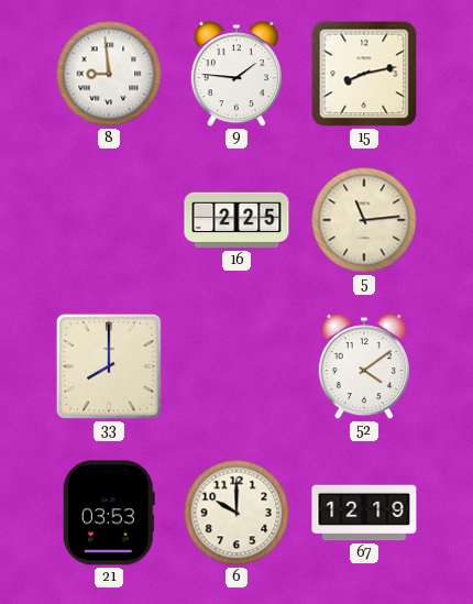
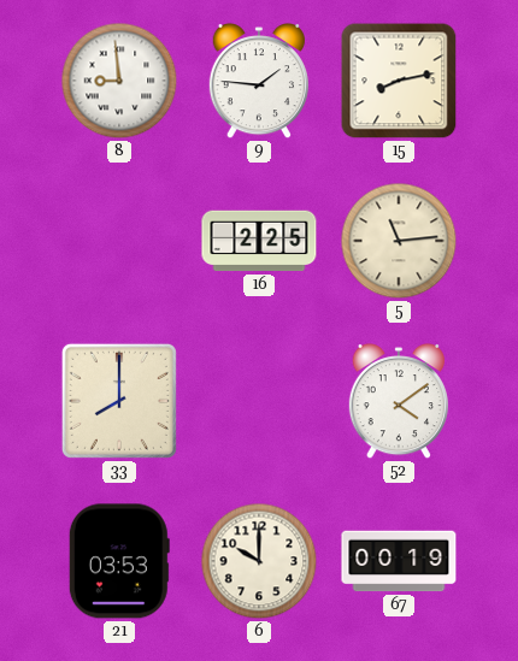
67: 12:19 -> 00:19 (399, 561)
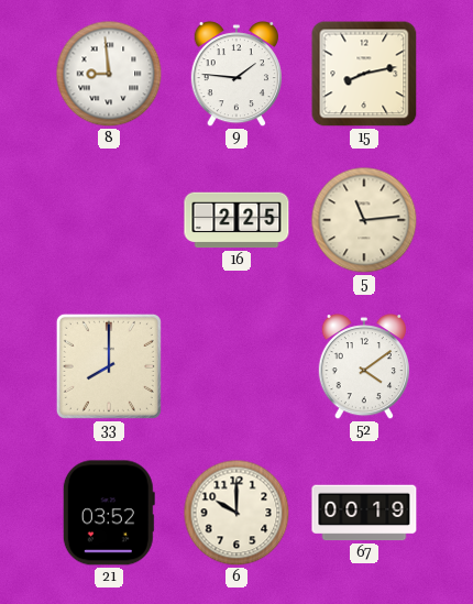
21: 03:53 -> 03:52 (109, 513)
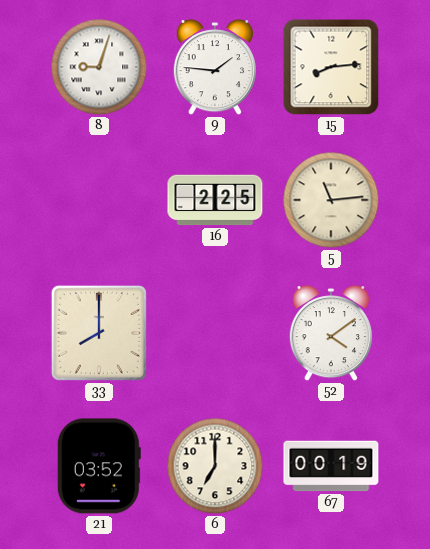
8: 8:59 -> 9:03 (99, 67)
15: 8:13 -> 8:14 (331, 67)
6: 10:00 -> 7:00 (215, 466)
